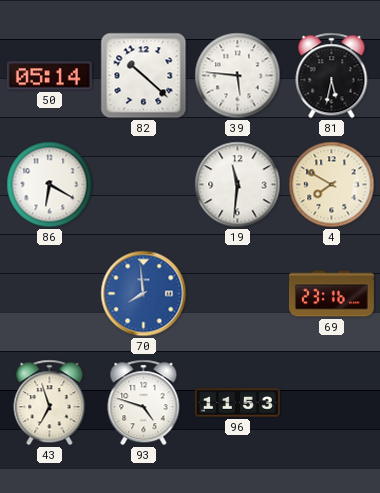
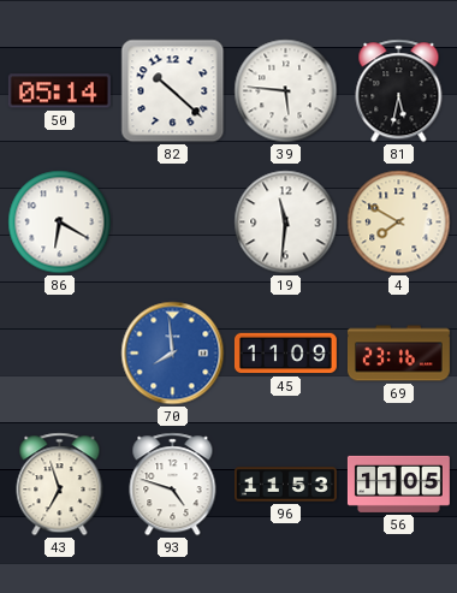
45: none -> 11:09 (285, 354)
56: none -> 11:05 (398, 484)
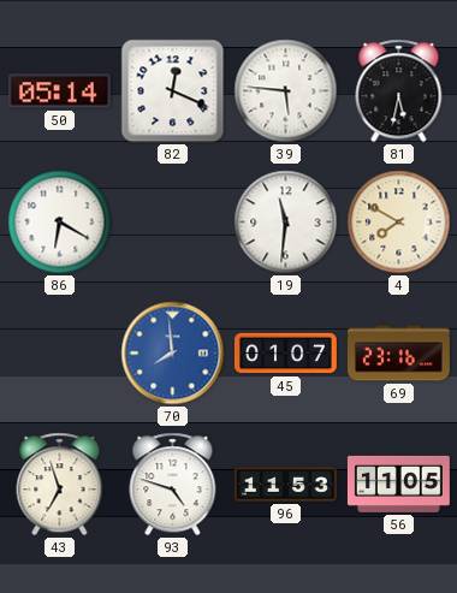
82: 10:22 -> 12:19 (173, 91)
45: 11:09 -> 01:07 (285, 354)
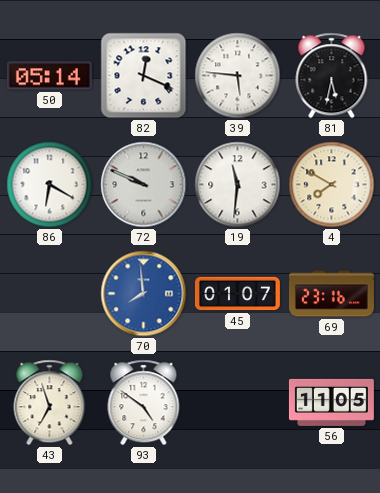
72: none -> 9:49 (144, 185)
93: 4:48 -> 4:51 (144, 403)
96: 11:53 -> none (285, 485)
